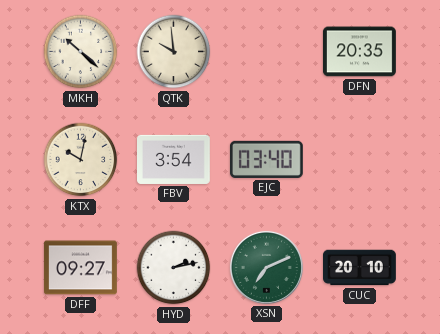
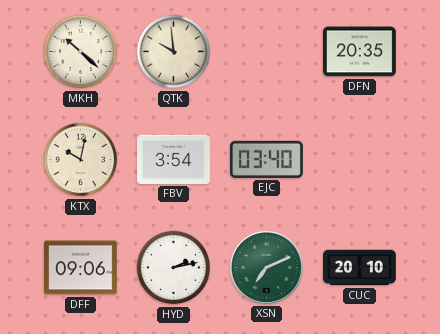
DFF: 09:27 -> 09:06 (80, 268)
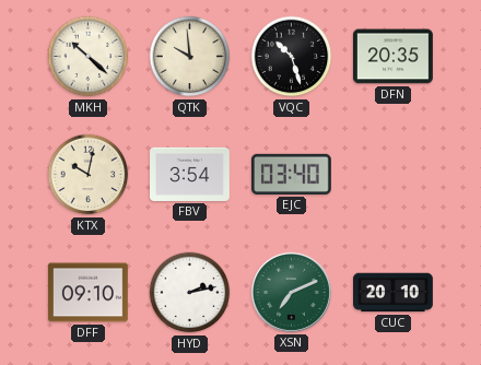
VQC: none -> 10:27 (292, 57)
DFF: 09:06 -> 09:10 (87, 293)
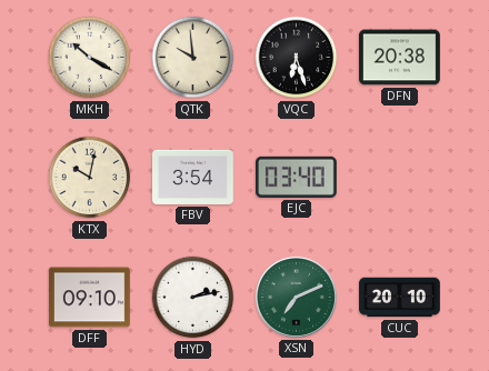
MKH: 10:22 -> 10:20 (90, 58)
VQC: 10:27 -> 6:27 (297, 58)
DFN: 20:35 -> 20:38 (399, 58)
